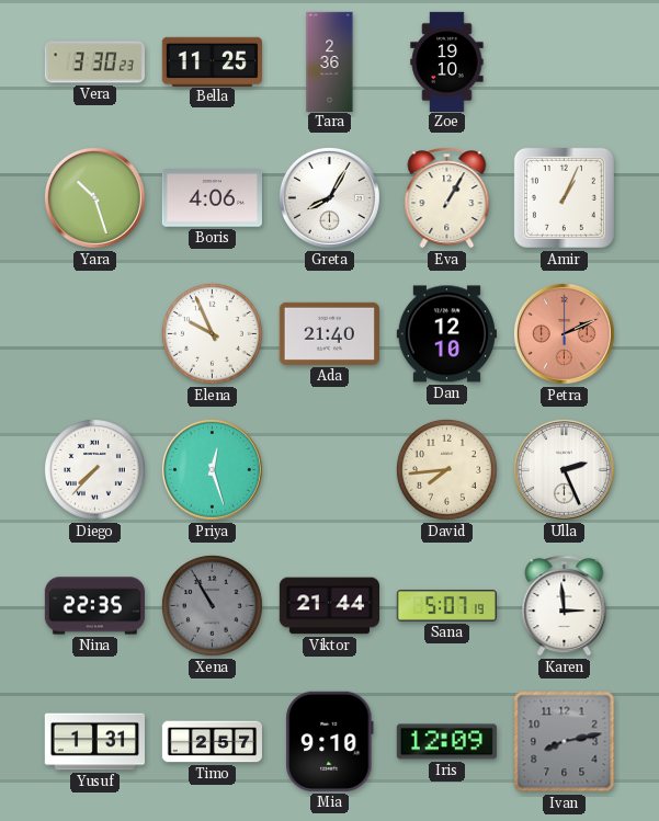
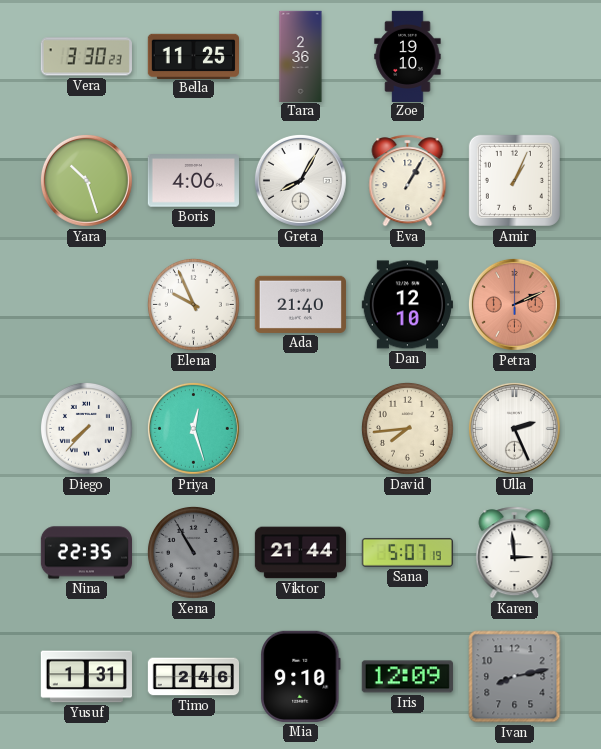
Timo: 2:57 -> 2:46 (193, 677)
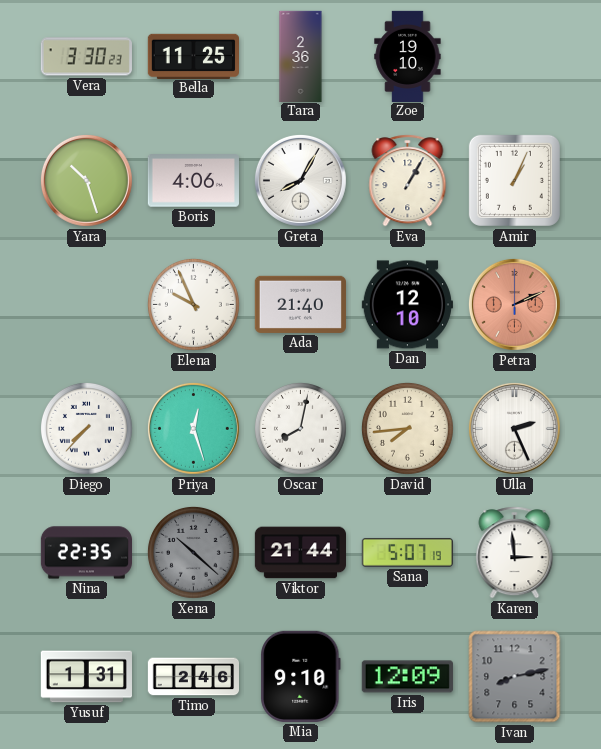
Oscar: none -> 8:02 (300, 428)
Xena: 10:55 -> 10:22 (193, 552)
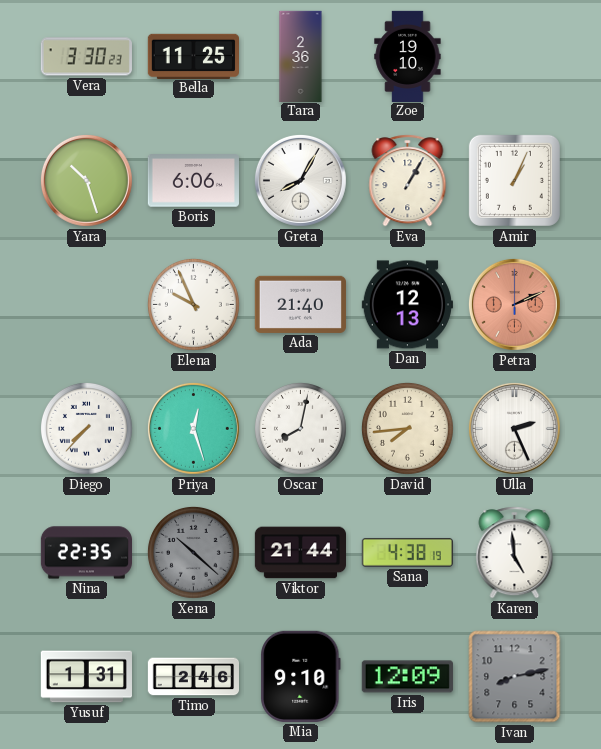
Boris: 4:06 -> 6:06 (193, 181)
Dan: 12:10 -> 12:13 (407, 305)
Sana: 5:07 -> 4:38 (407, 552)
Karen: 2:59 -> 4:59 (515, 553)
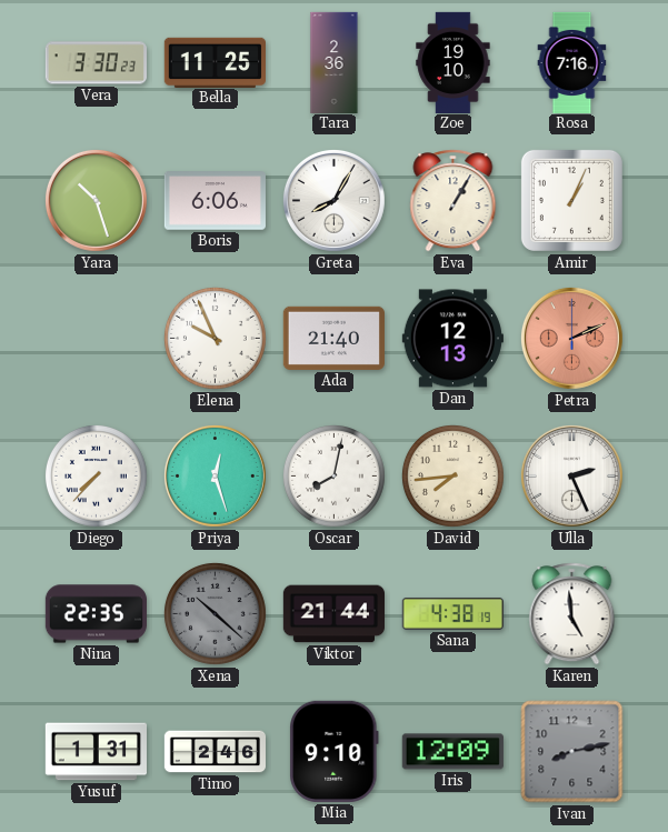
Rosa: none -> 7:16 (572, 62)
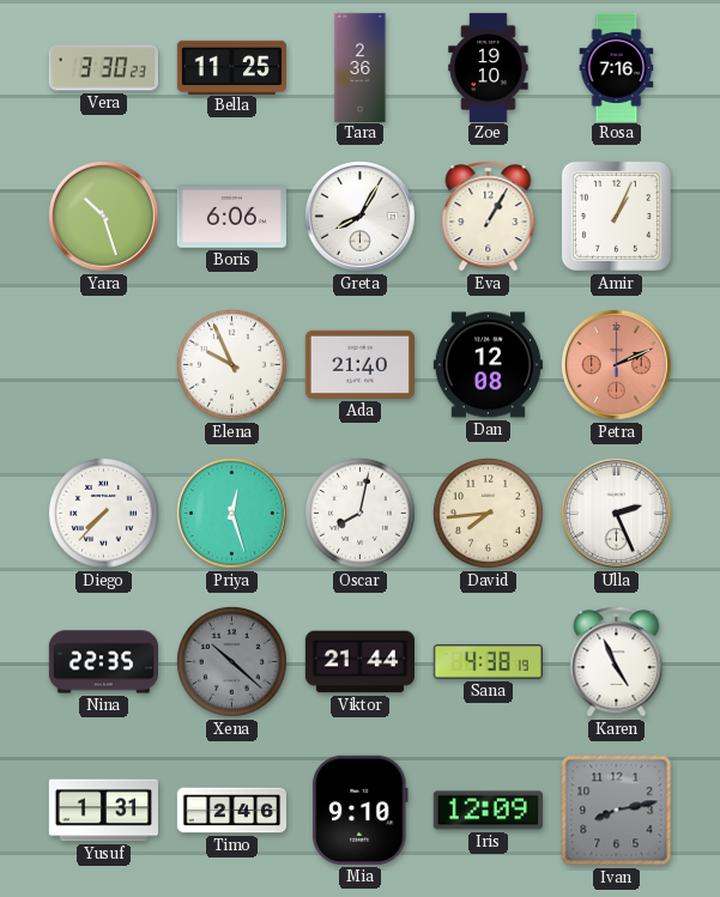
Dan: 12:13 -> 12:08 (488, 365)
Karen: 4:59 -> 4:56 (617, 662)
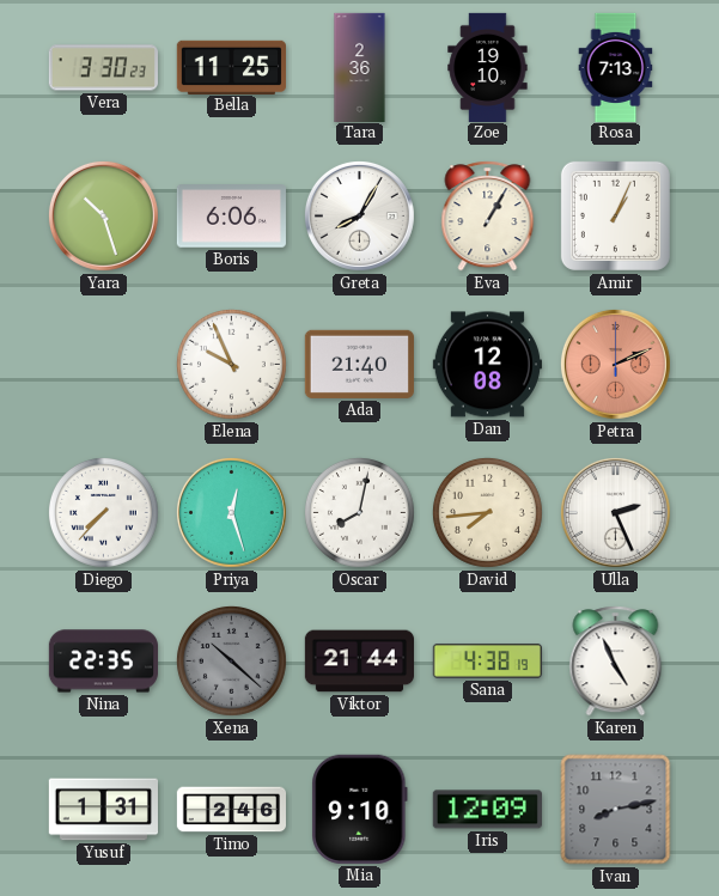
Rosa: 7:16 -> 7:13 (616, 67)
